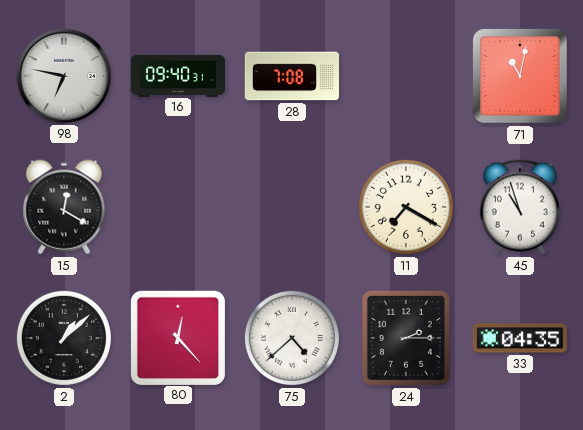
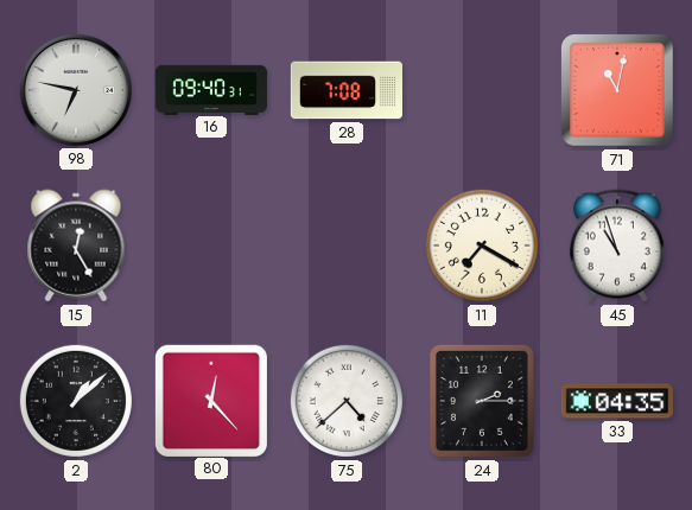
15: 12:20 -> 12:25 (76, 246)
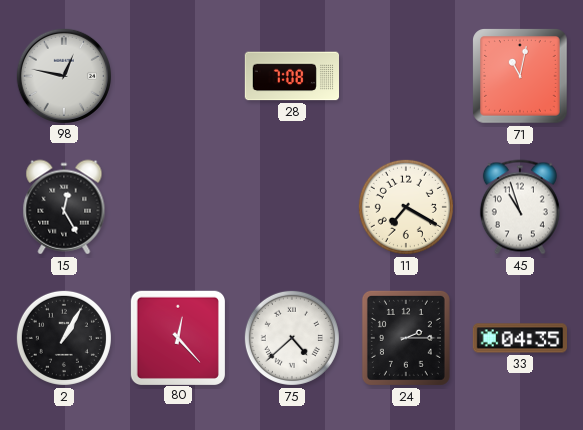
98: 6:47 -> 12:47 (63, 75)
16: 09:40 -> none (211, 89)
2: 1:08 -> 1:05 (64, 338)
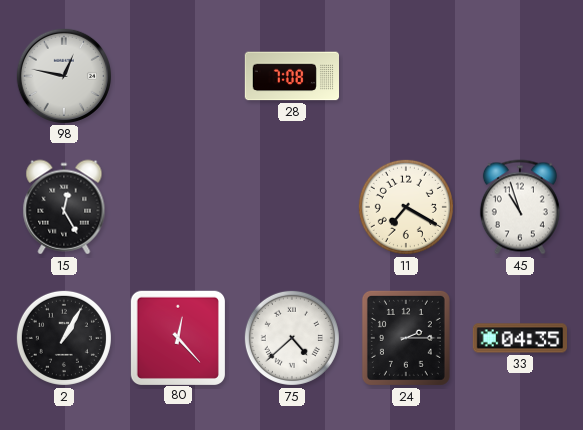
71: 11:02 -> none (521, 77)
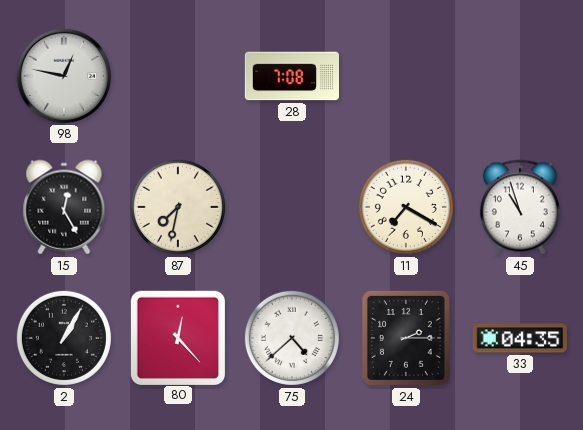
87: none -> 7:32 (178, 207)
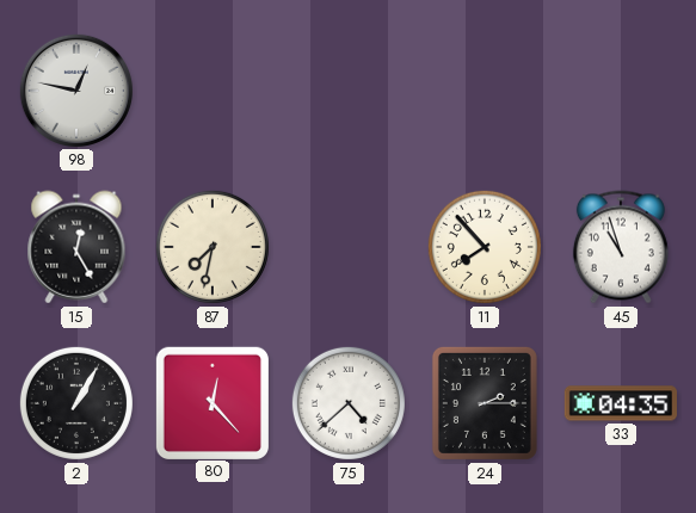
28: 7:08 -> none (292, 76)
11: 7:20 -> 7:53 (485, 247)
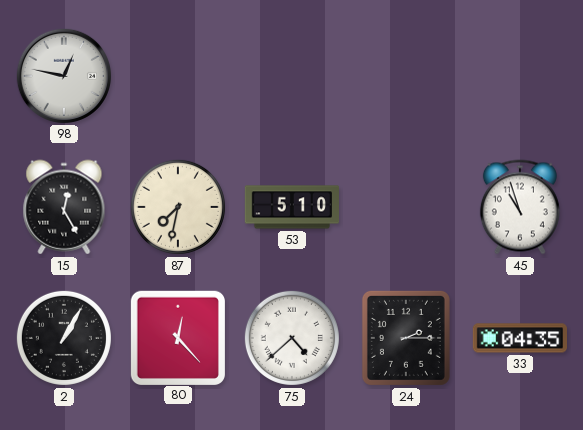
53: none -> 5:10 (292, 207)
11: 7:53 -> none (485, 247)
